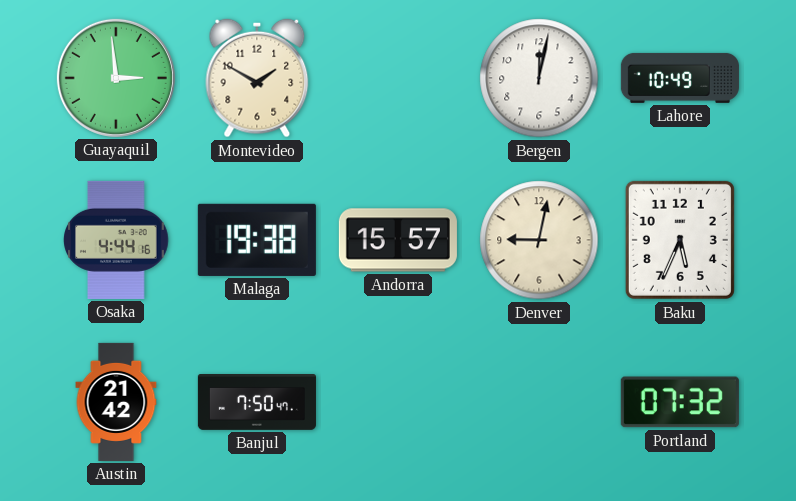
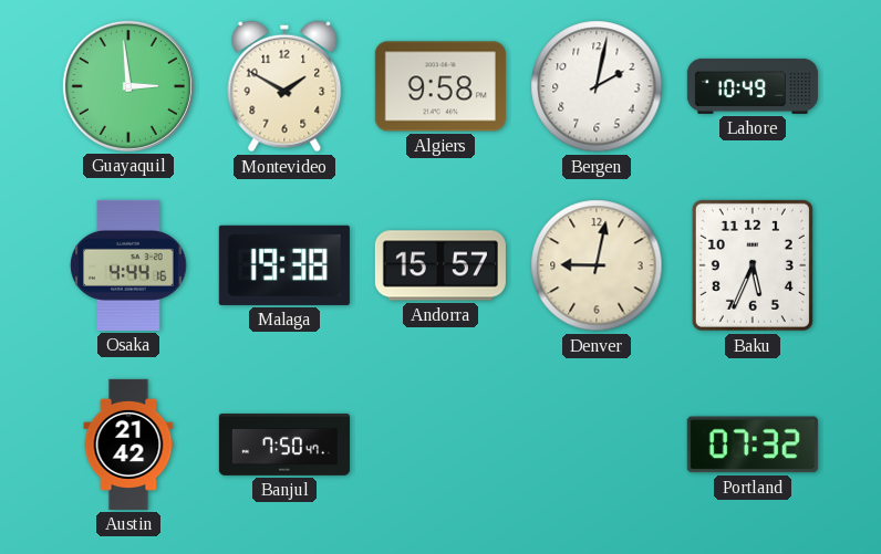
Algiers: none -> 9:58 (441, 86)
Bergen: 12:02 -> 2:02 (597, 86)
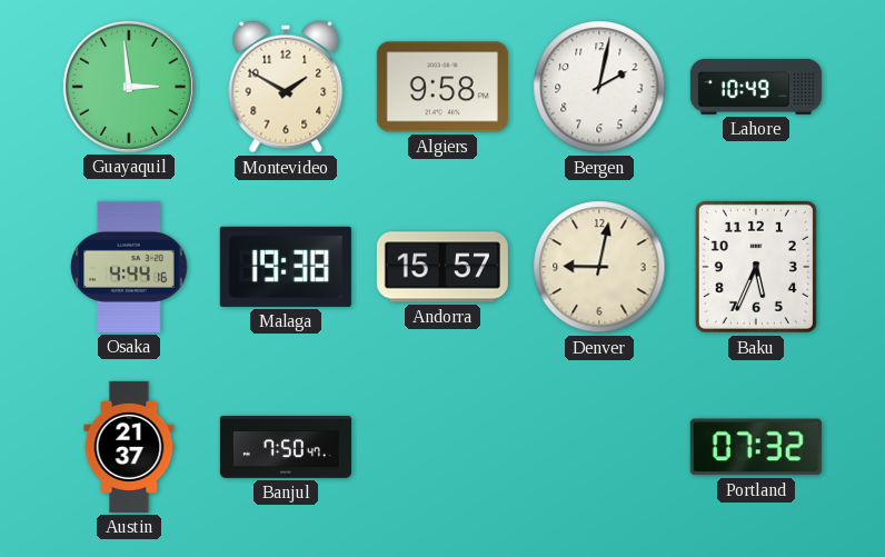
Austin: 21:42 -> 21:37 (129, 447)
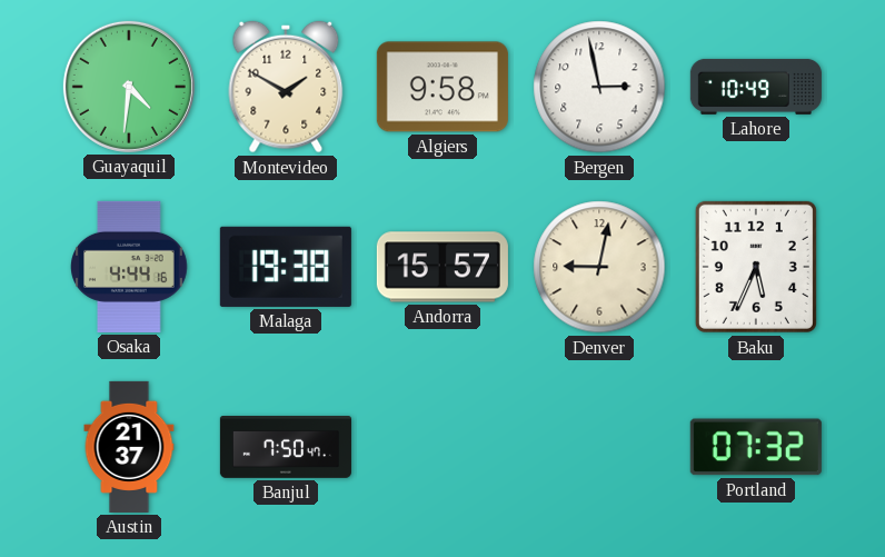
Guayaquil: 2:59 -> 4:31 (129, 87)
Bergen: 2:02 -> 2:58 (599, 87)
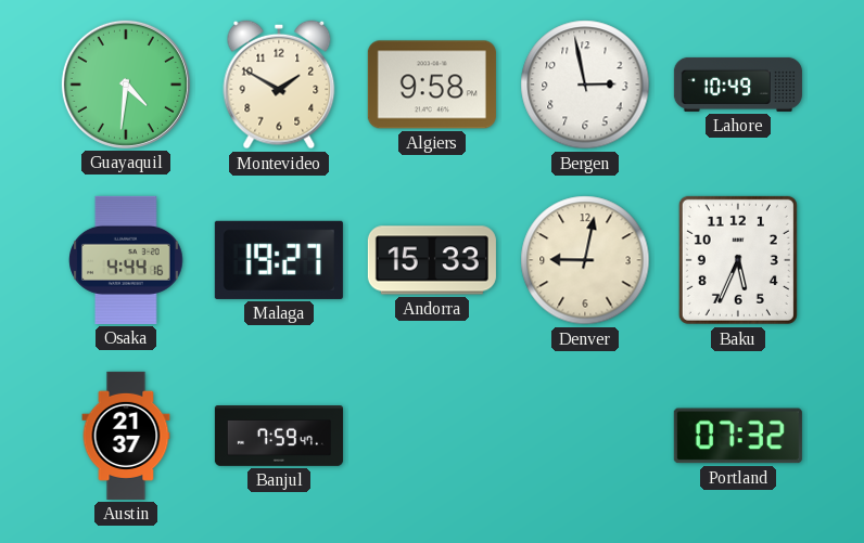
Malaga: 19:38 -> 19:27 (279, 260)
Andorra: 15:57 -> 15:33 (432, 260)
Banjul: 7:50 -> 7:59 (279, 437)
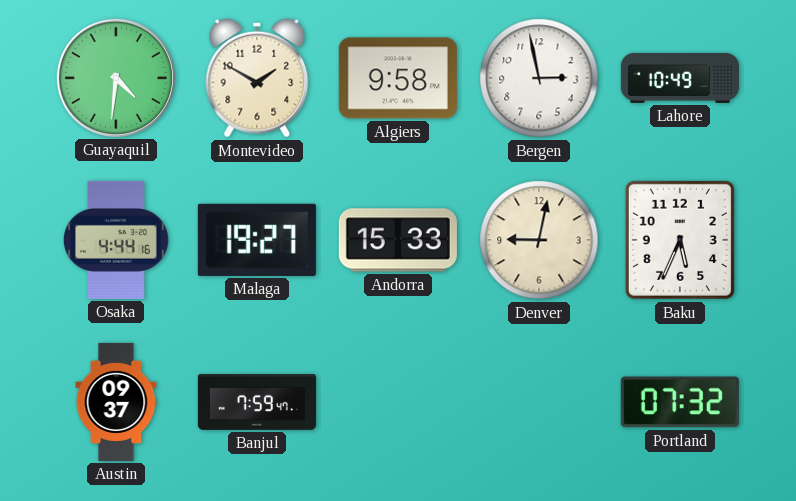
Austin: 21:37 -> 09:37 (116, 402)
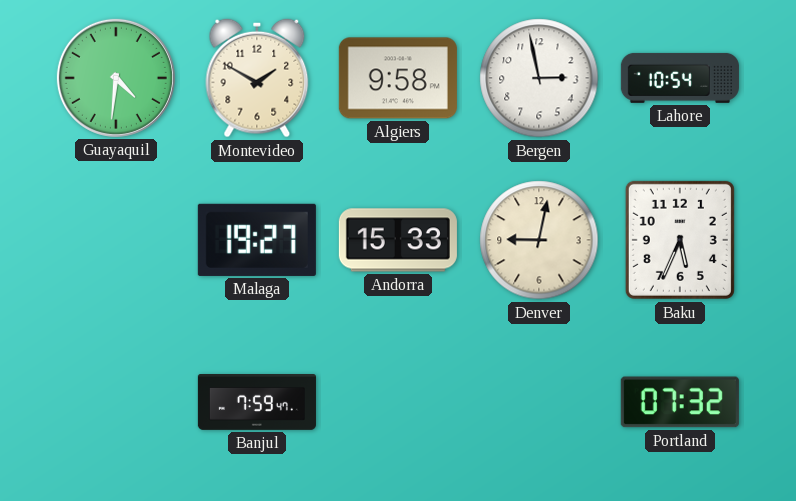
Lahore: 10:49 -> 10:54 (680, 78)
Osaka: 4:44 -> none (116, 240)
Austin: 09:37 -> none (116, 402)
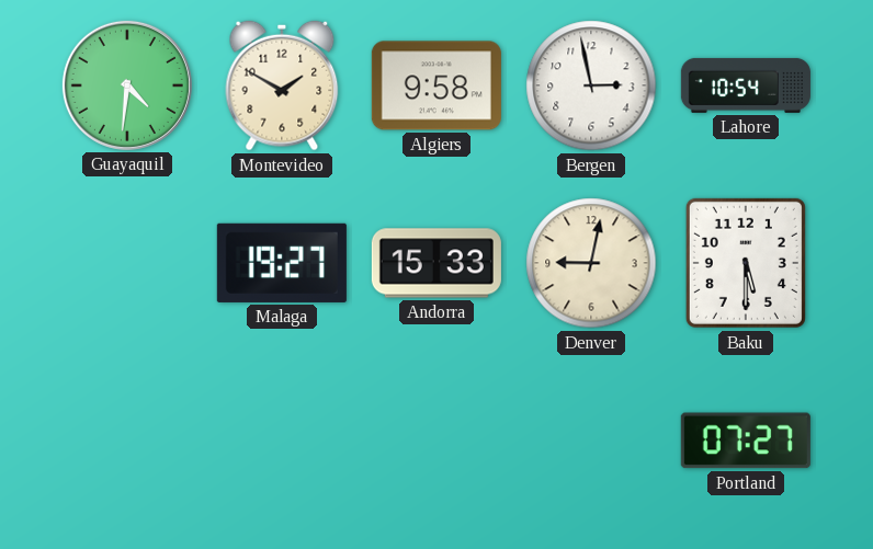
Baku: 5:34 -> 5:30 (746, 263)
Banjul: 7:59 -> none (257, 403)
Portland: 07:32 -> 07:27 (746, 441)
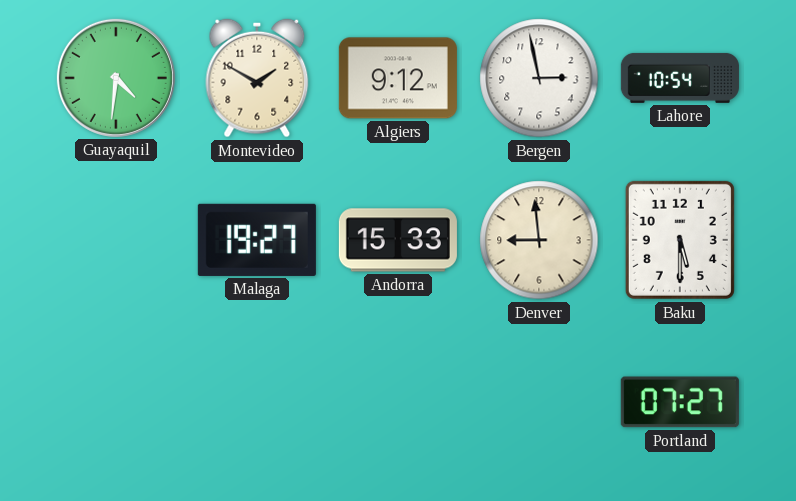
Algiers: 9:58 -> 9:12 (398, 78)
Denver: 9:02 -> 8:59 (539, 240)
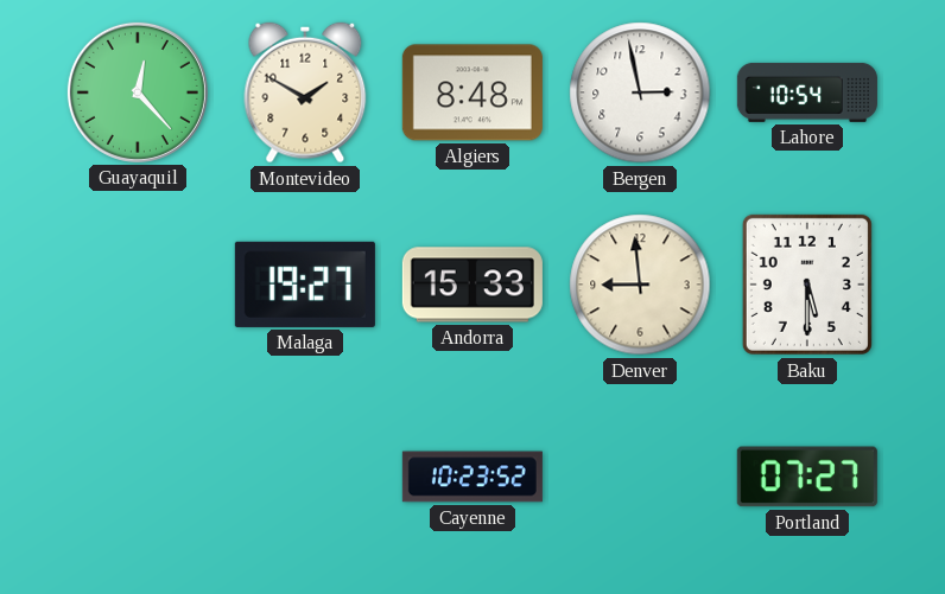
Guayaquil: 4:31 -> 12:23 (138, 92)
Algiers: 9:12 -> 8:48 (472, 92)
Cayenne: none -> 10:23 (472, 477)
